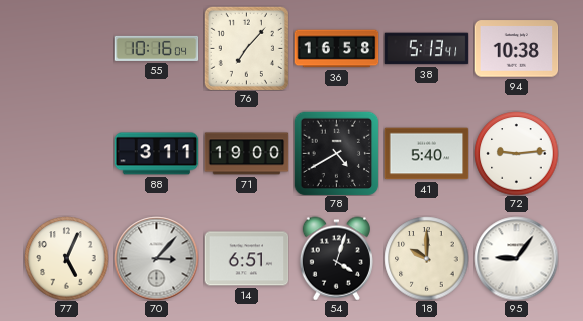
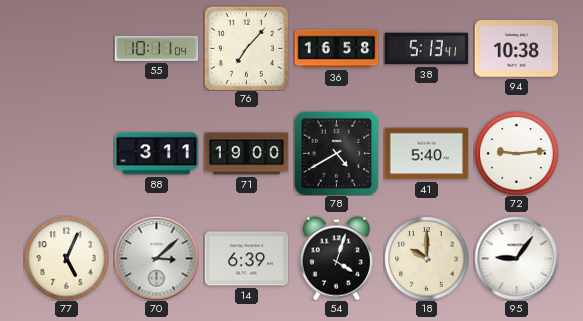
55: 10:16 -> 10:11 (156, 48)
70: 3:07 -> 3:08 (156, 258)
14: 6:51 -> 6:39 (246, 259)
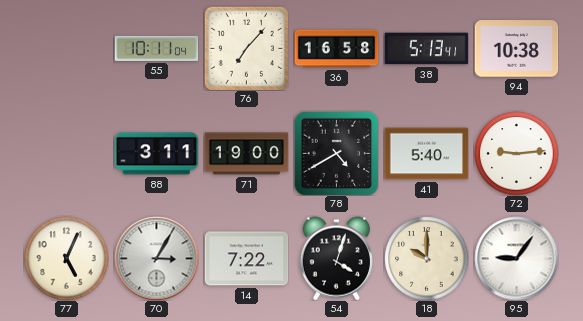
70: 3:08 -> 3:05 (156, 258)
14: 6:39 -> 7:22 (246, 259)
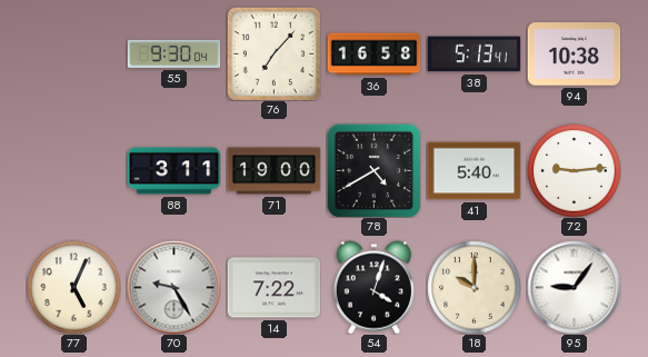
55: 10:11 -> 9:30 (173, 53)
70: 3:05 -> 9:25 (173, 287)
